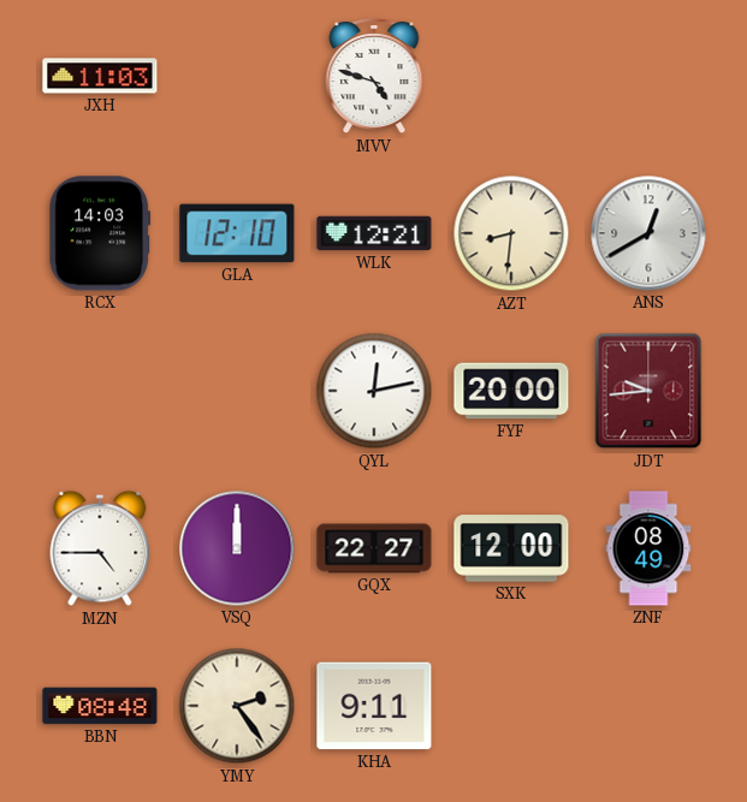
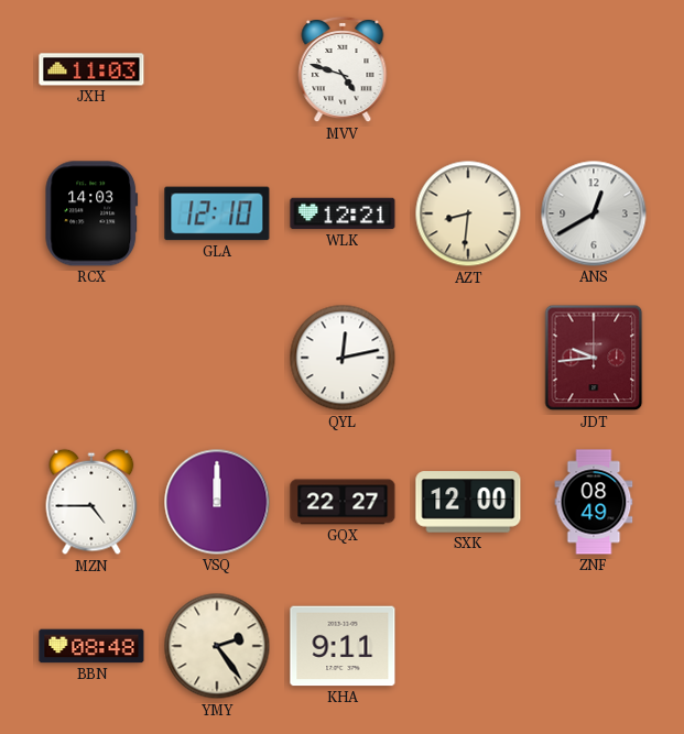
FYF: 20:00 -> none (511, 391)
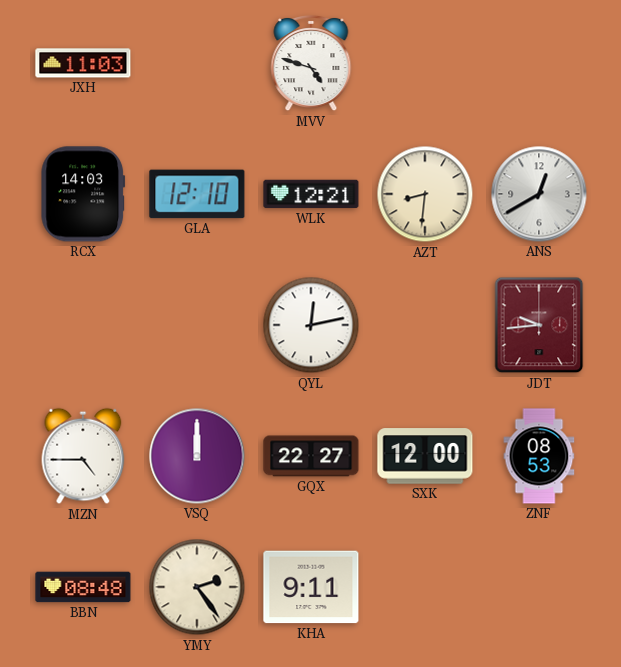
ZNF: 08:49 -> 08:53 (539, 456)
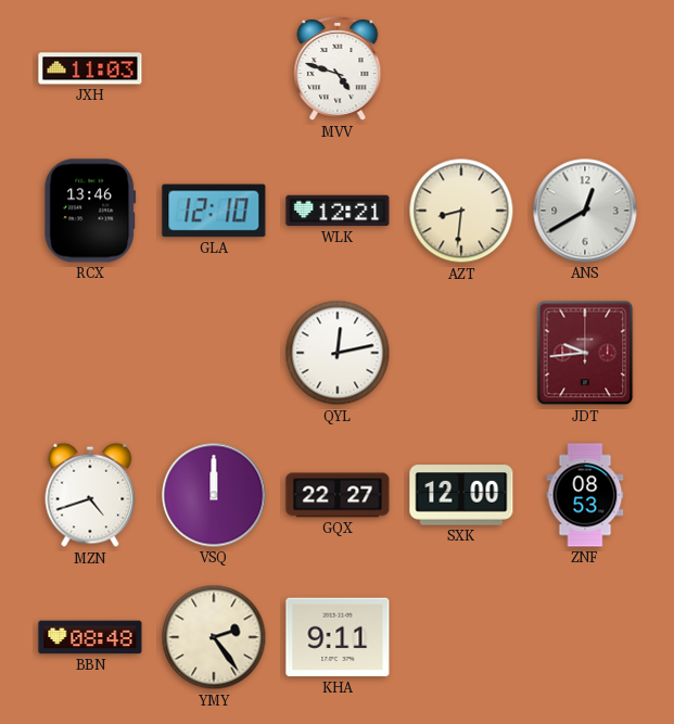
RCX: 14:03 -> 13:46 (90, 211)
MZN: 4:45 -> 4:42 (90, 495)
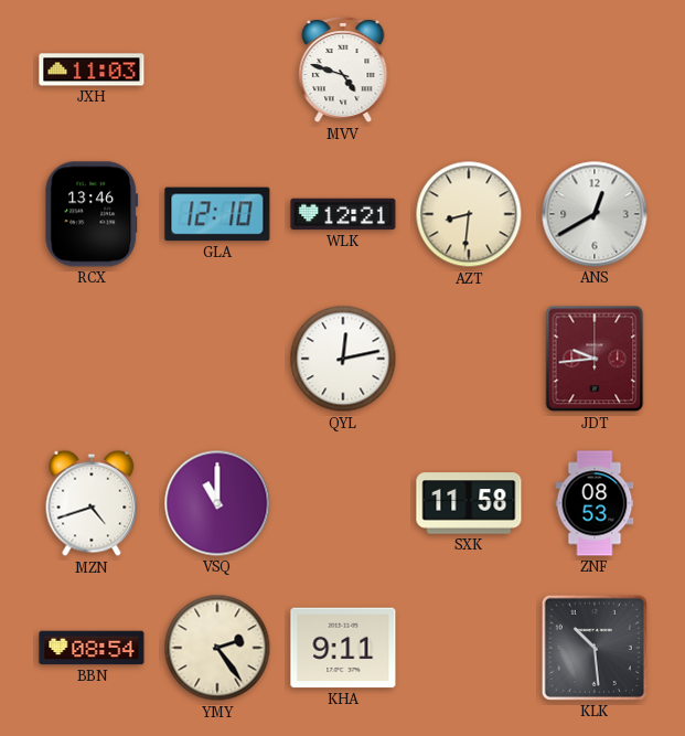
VSQ: 12:00 -> 11:00 (217, 503)
GQX: 22:27 -> none (338, 495)
SXK: 12:00 -> 11:58 (469, 503)
BBN: 08:48 -> 08:54 (92, 648)
KLK: none -> 10:29 (595, 648)
